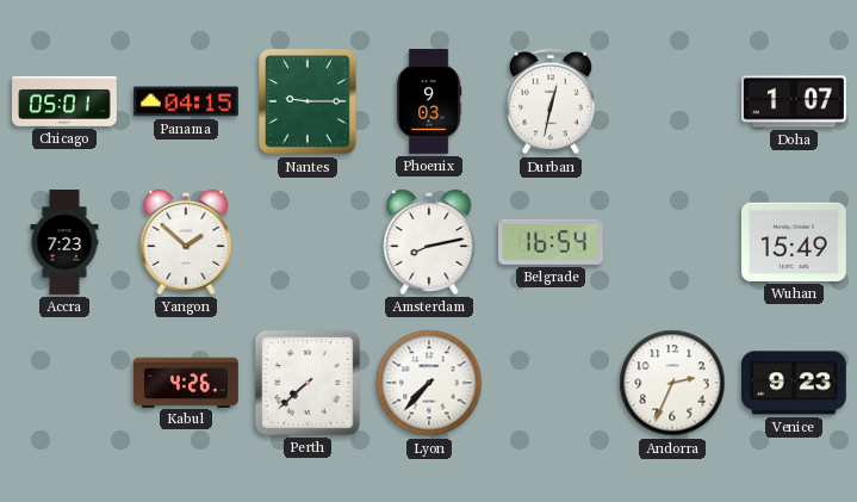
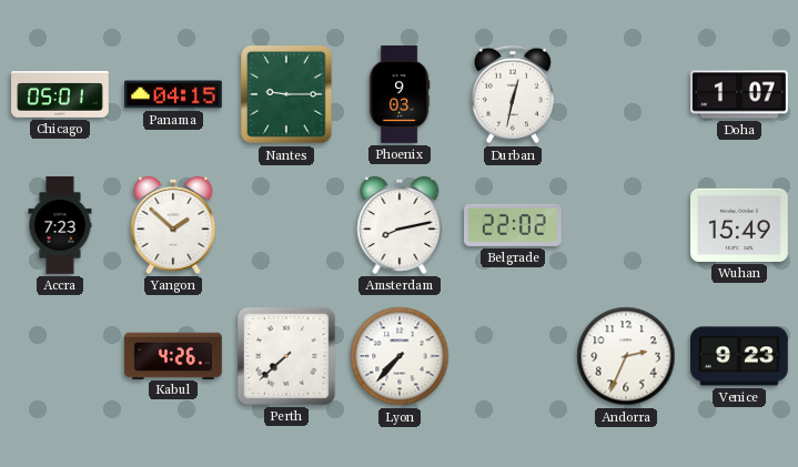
Belgrade: 16:54 -> 22:02 (514, 225)
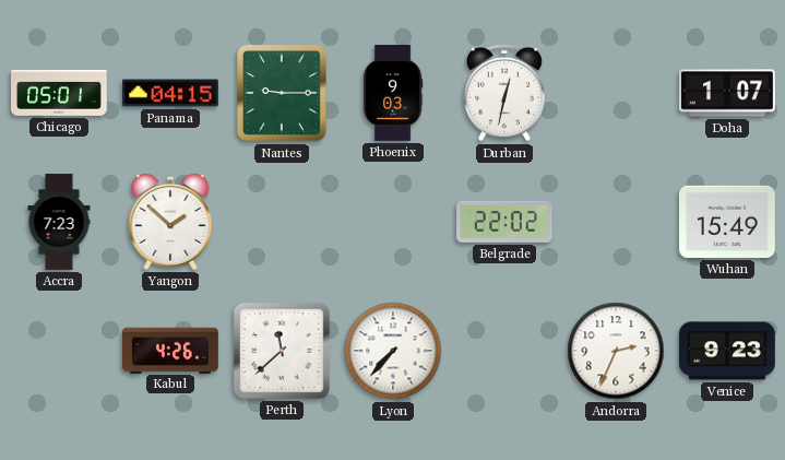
Amsterdam: 8:13 -> none (400, 225)
Perth: 7:38 -> 11:38 (282, 351)
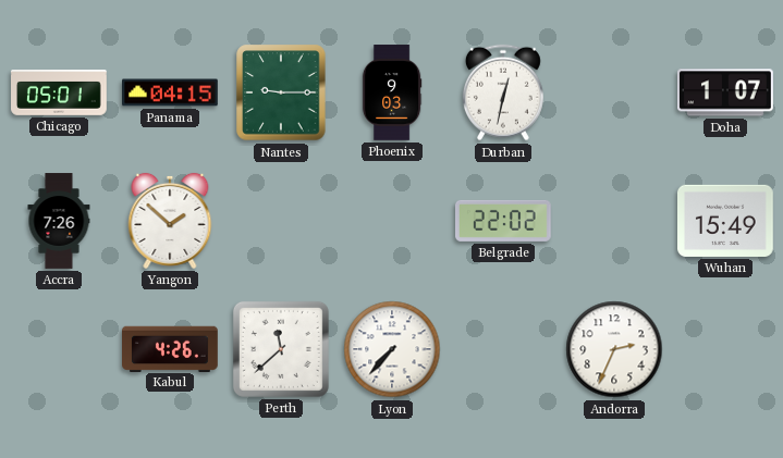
Accra: 7:23 -> 7:26 (59, 221)
Venice: 9:23 -> none (728, 351)
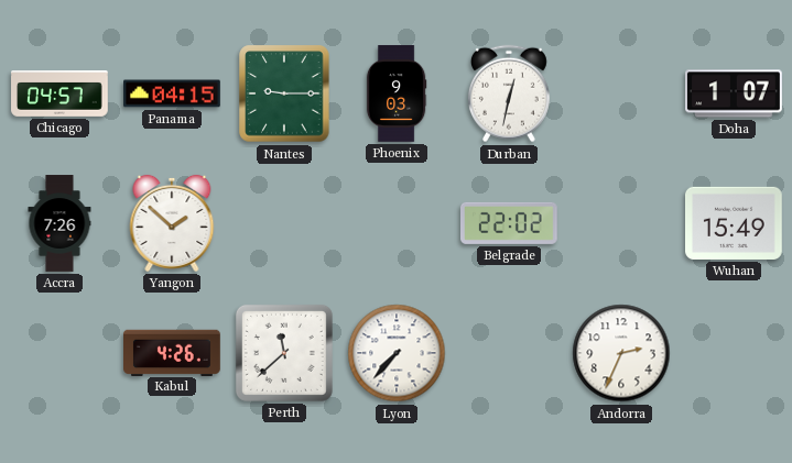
Chicago: 05:01 -> 04:57 (61, 95)
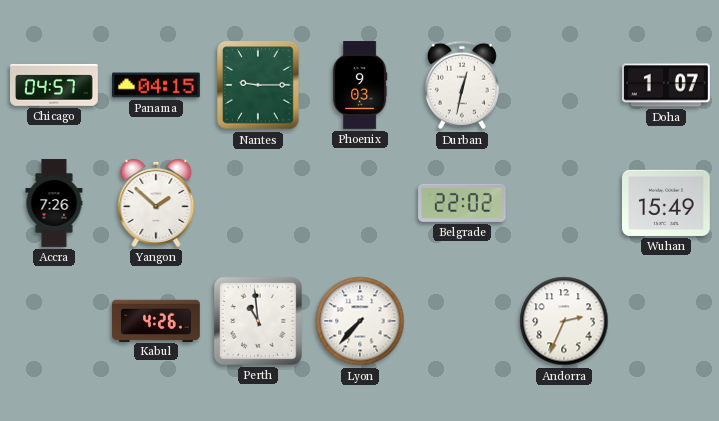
Perth: 11:38 -> 10:59 (258, 321)
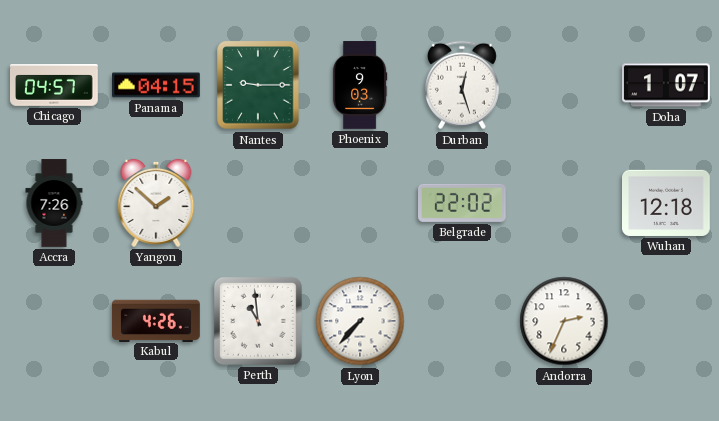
Durban: 12:32 -> 12:27 (462, 85)
Wuhan: 15:49 -> 12:18 (667, 203)
